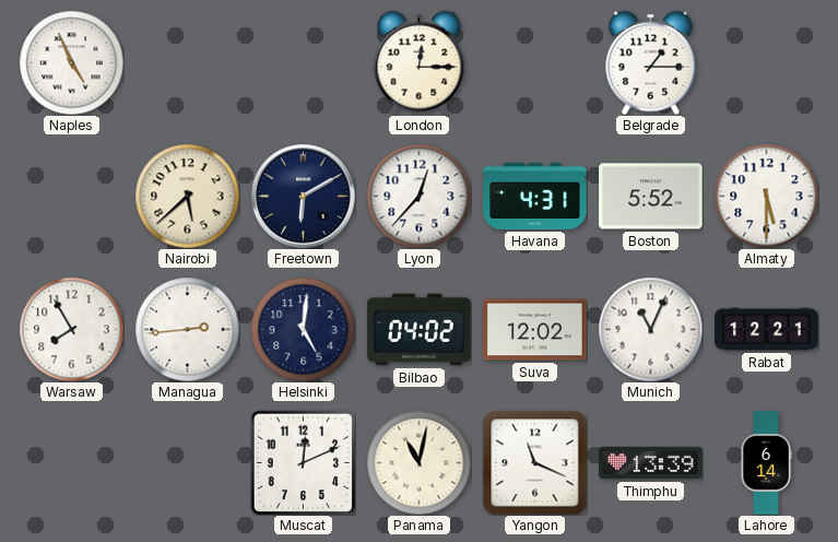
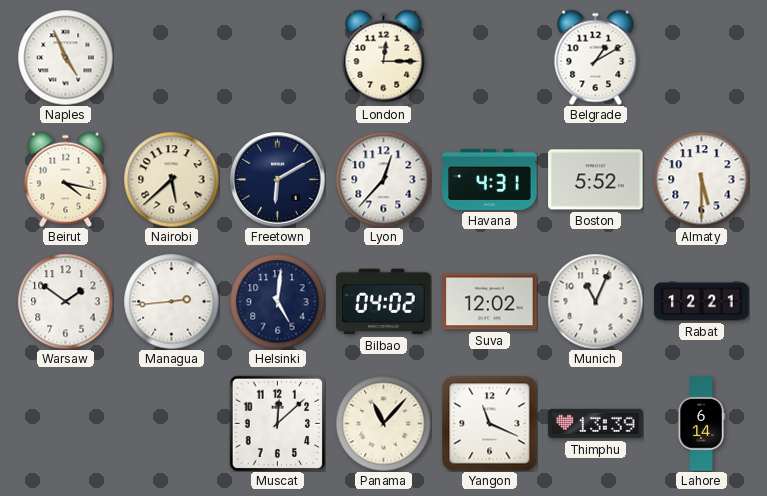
Belgrade: 1:15 -> 1:10 (596, 57)
Beirut: none -> 4:17 (66, 179)
Warsaw: 7:55 -> 1:51 (65, 301)
Muscat: 12:11 -> 12:08 (277, 423)
Panama: 11:02 -> 11:07 (383, 423)
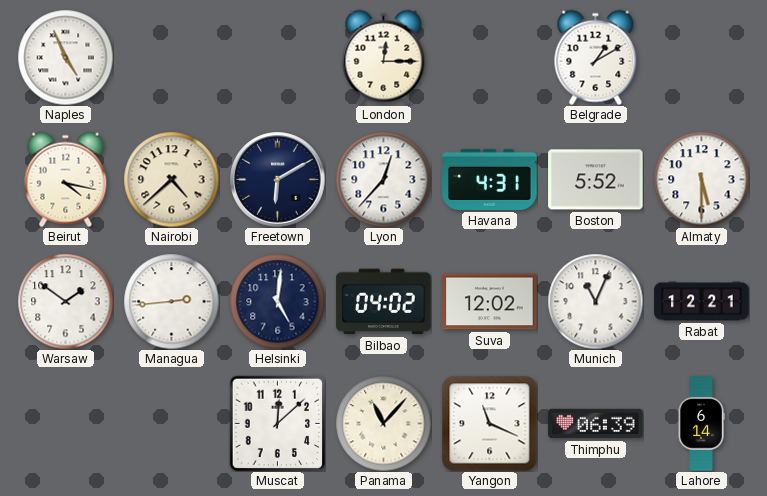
Nairobi: 5:38 -> 4:38 (171, 179)
Thimphu: 13:39 -> 06:39 (596, 424)
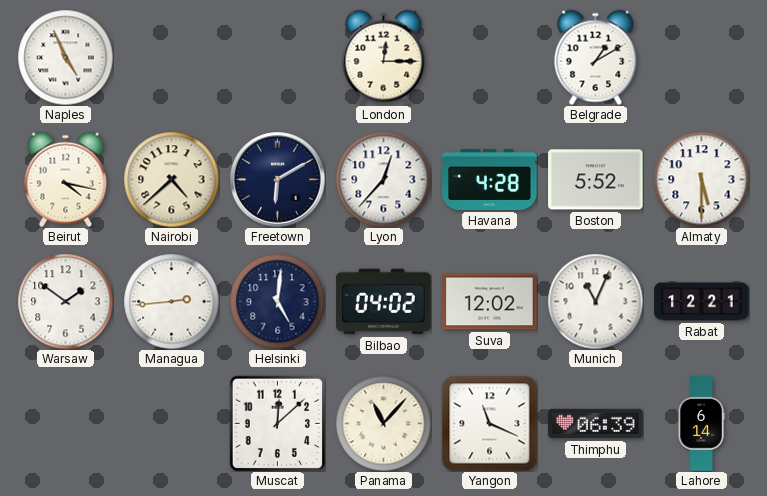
Havana: 4:31 -> 4:28 (490, 179)
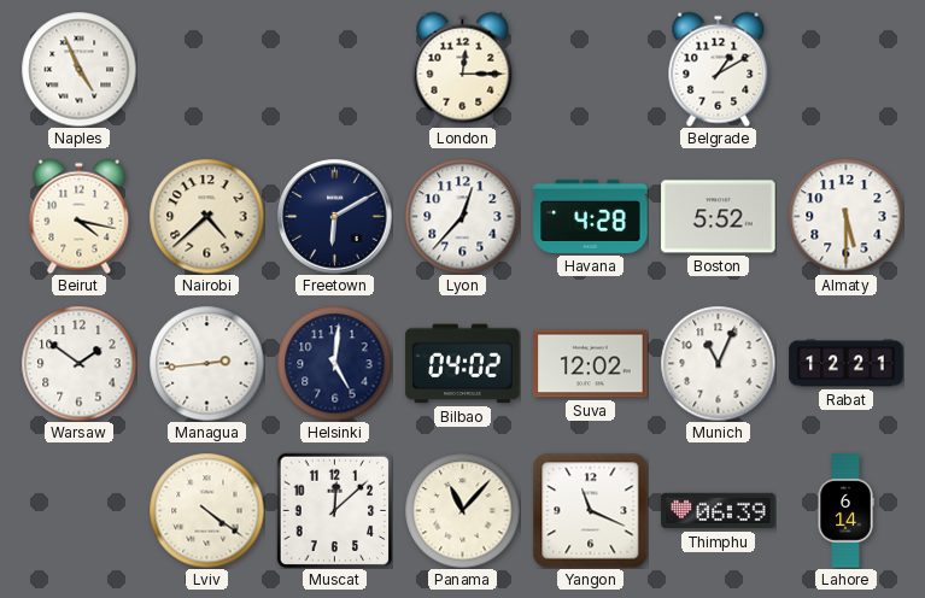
Lviv: none -> 4:21 (206, 510)
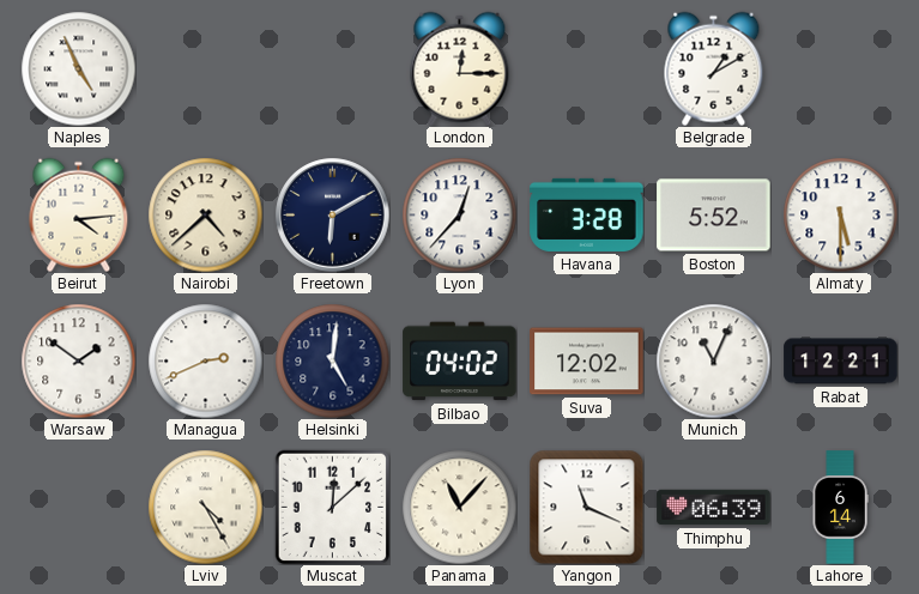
Beirut: 4:17 -> 4:14 (79, 214)
Havana: 4:28 -> 3:28 (587, 214)
Managua: 2:44 -> 2:41 (205, 360)
Lviv: 4:21 -> 4:25 (205, 507)
